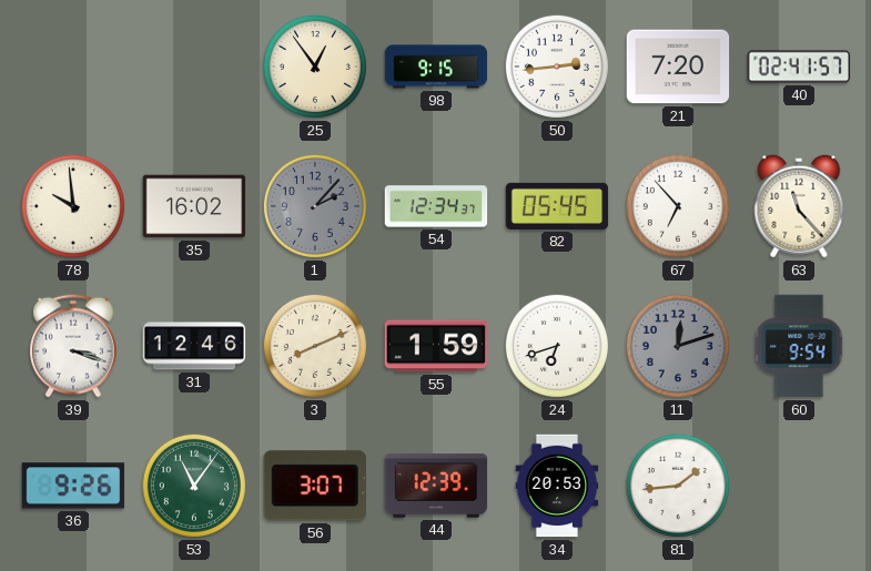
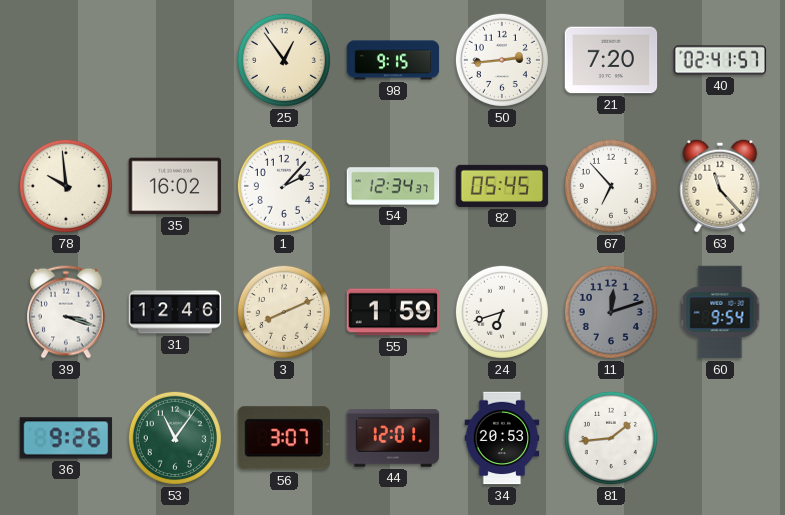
1 dial: grey -> white (284, 186)
44: 12:39 -> 12:01 (393, 438)
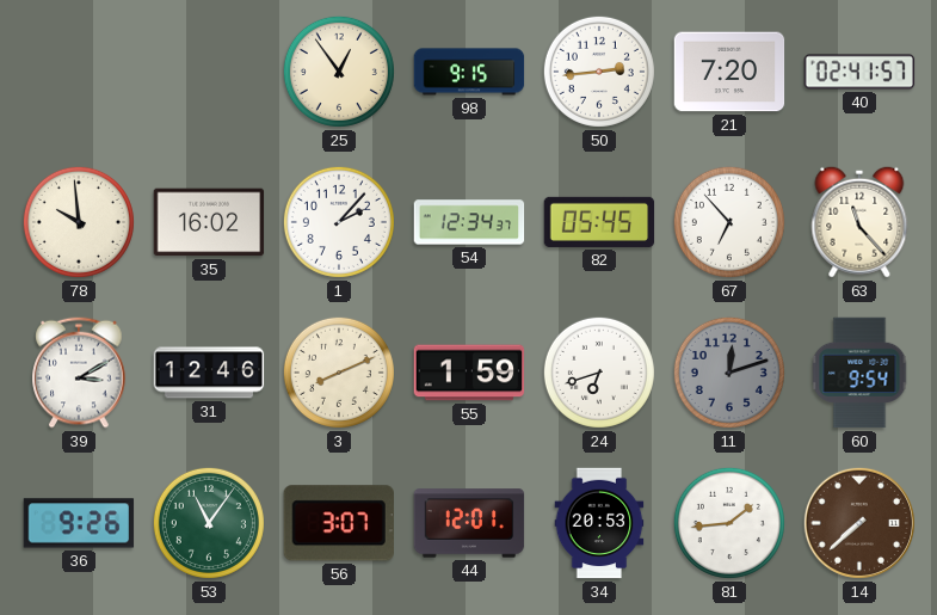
39: 3:18 -> 3:10 (79, 373)
14: none -> 7:38 (859, 523)
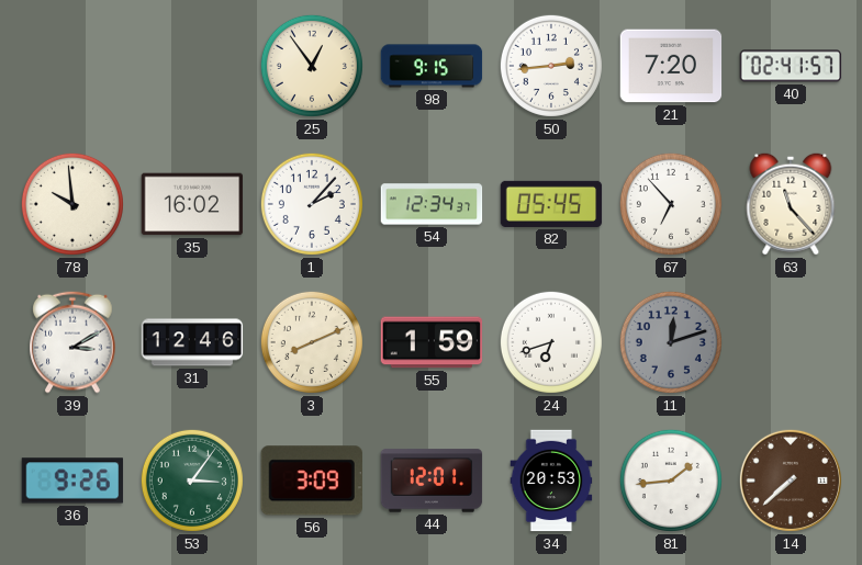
60: 9:54 -> none (859, 373)
53: 11:06 -> 3:06 (192, 481)
56: 3:07 -> 3:09 (312, 481)
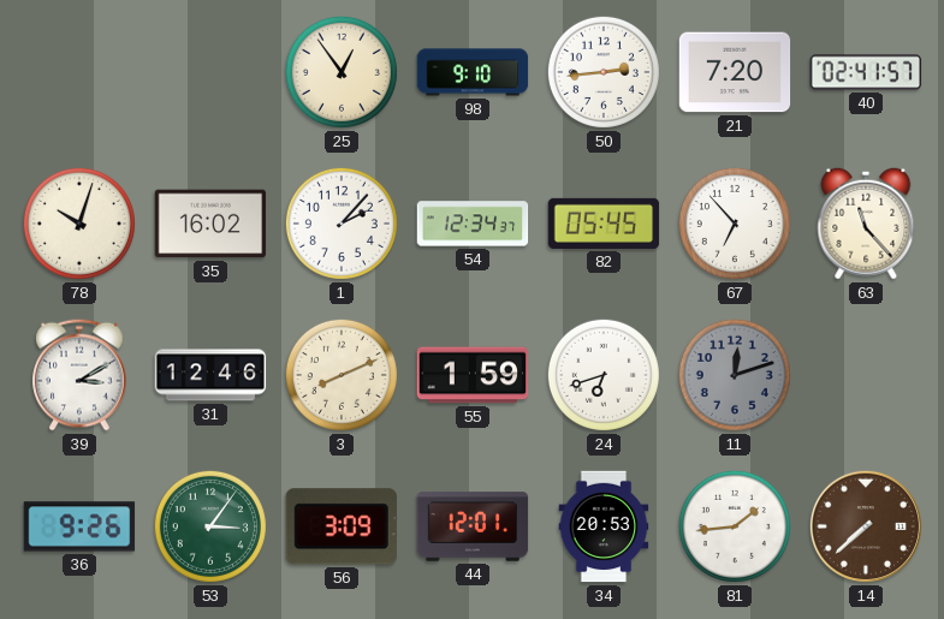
98: 9:15 -> 9:10 (473, 72)
78: 9:59 -> 10:03 (79, 224)
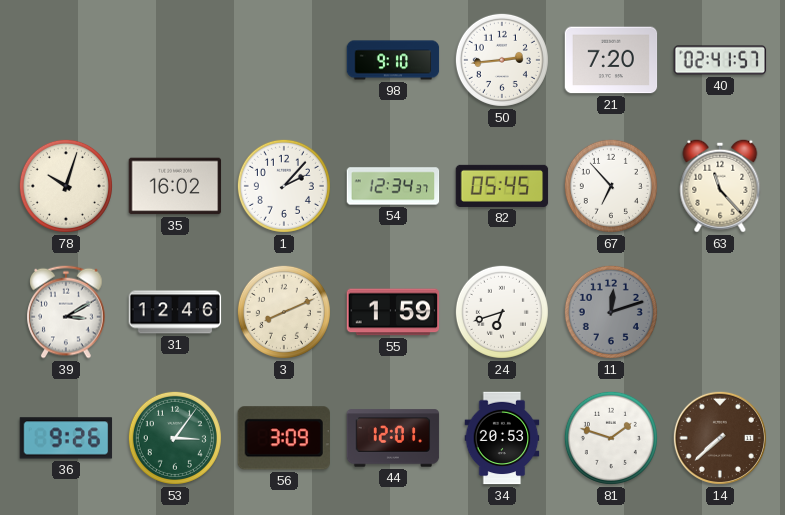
25: 12:54 -> none (342, 72)
81: 1:44 -> 1:48 (611, 438)
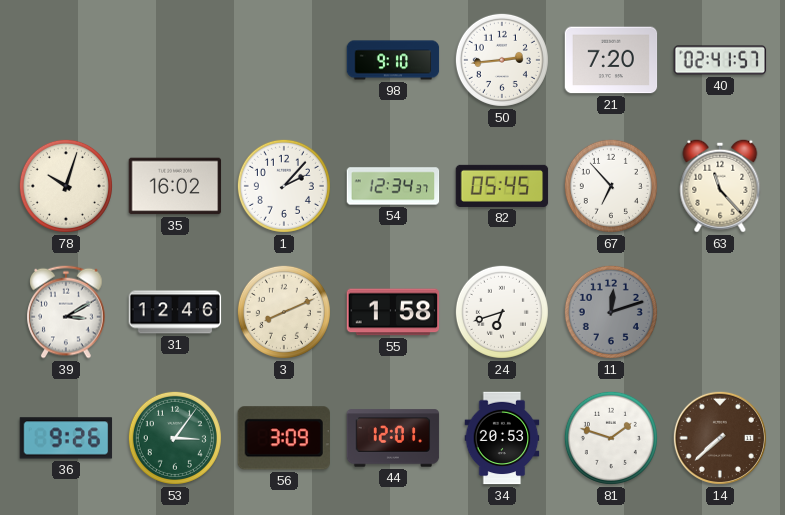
55: 1:59 -> 1:58 (393, 312)
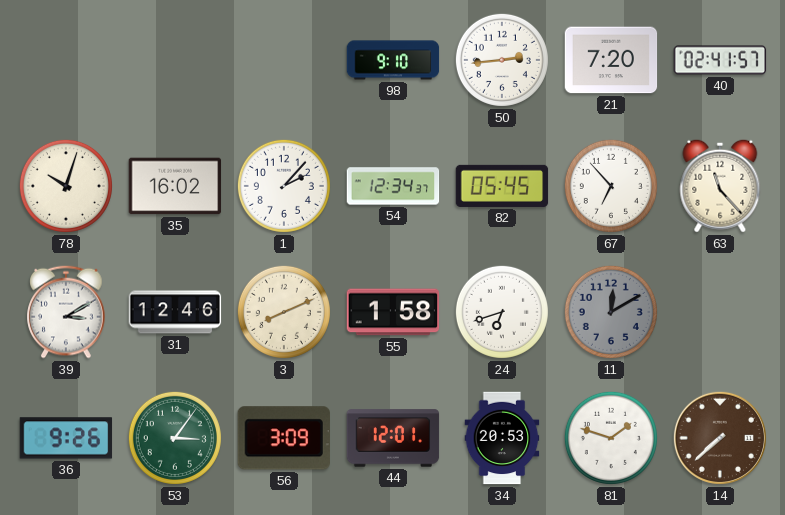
11: 12:12 -> 12:10 (611, 312)
